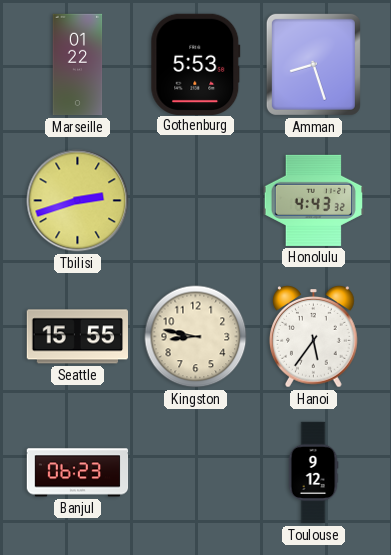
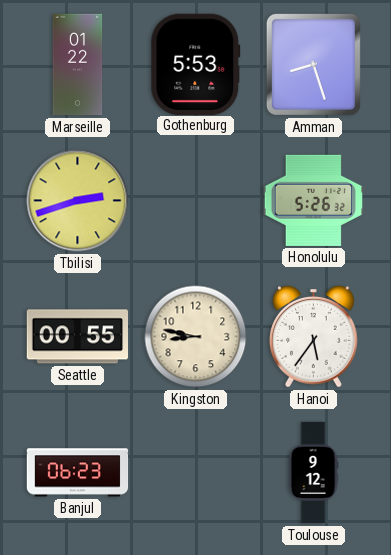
Honolulu: 4:43 -> 5:26 (313, 200)
Seattle: 15:55 -> 00:55 (77, 337)
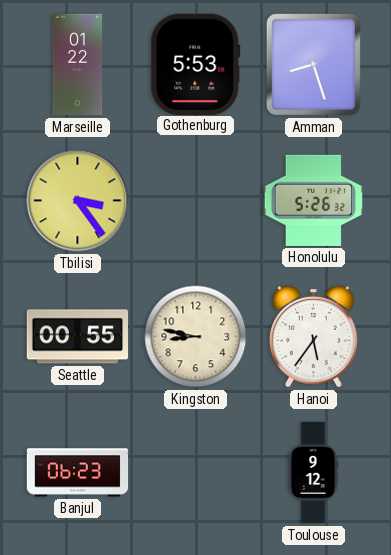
Tbilisi: 2:42 -> 3:24 (78, 201)
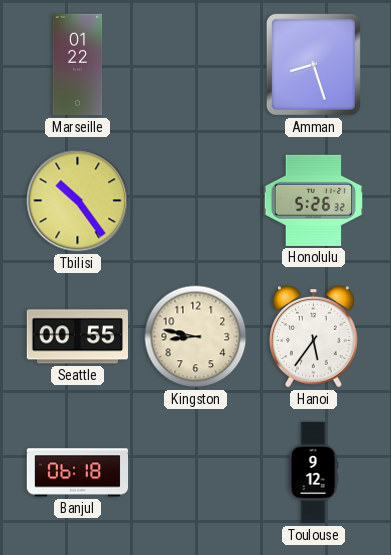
Gothenburg: 5:53 -> none (196, 64)
Tbilisi: 3:24 -> 10:24 (78, 201)
Banjul: 06:23 -> 06:18 (78, 473)
